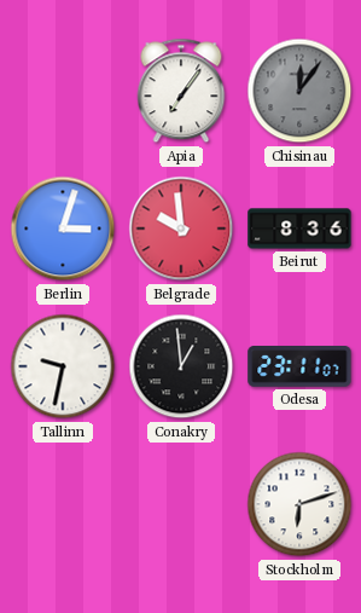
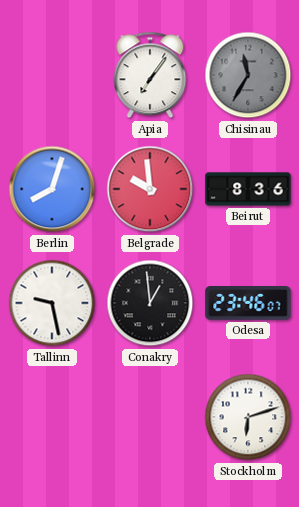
Chisinau: 12:06 -> 11:35 (248, 75)
Berlin: 3:03 -> 8:03 (52, 189)
Tallinn: 9:32 -> 9:28 (52, 303)
Odesa: 23:11 -> 23:46 (248, 304)
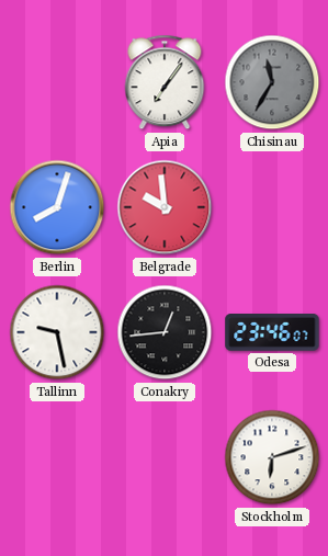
Beirut: 8:36 -> none (248, 189)
Conakry: 12:59 -> 12:44 (165, 332)
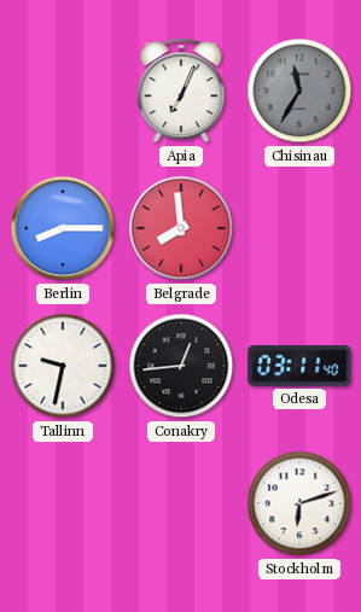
Apia: 7:06 -> 7:04 (181, 91)
Berlin: 8:03 -> 8:15 (63, 228)
Belgrade: 9:59 -> 7:59 (181, 228)
Tallinn: 9:28 -> 9:32 (63, 366)
Odesa: 23:46 -> 03:11 (299, 367)
